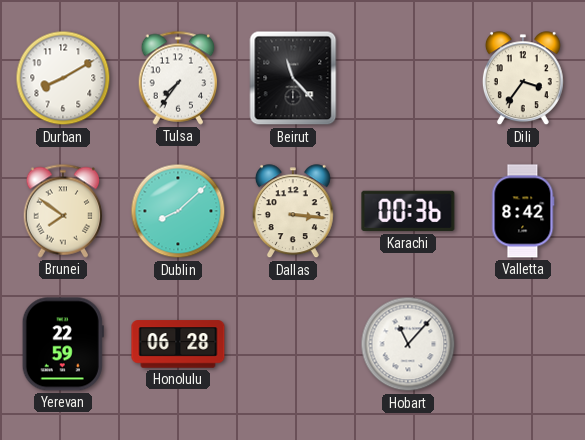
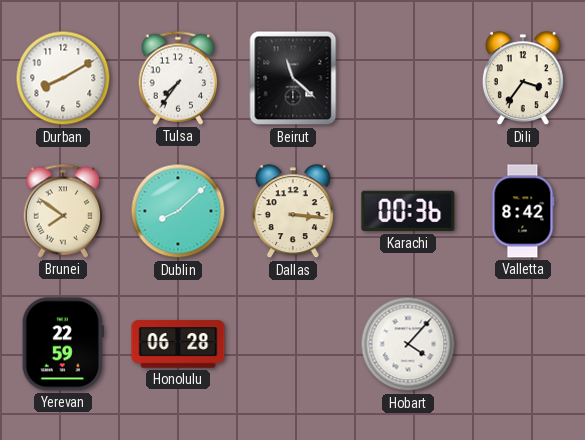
Beirut: 11:23 -> 11:22 (293, 78)
Hobart: 11:07 -> 4:07 (408, 344)
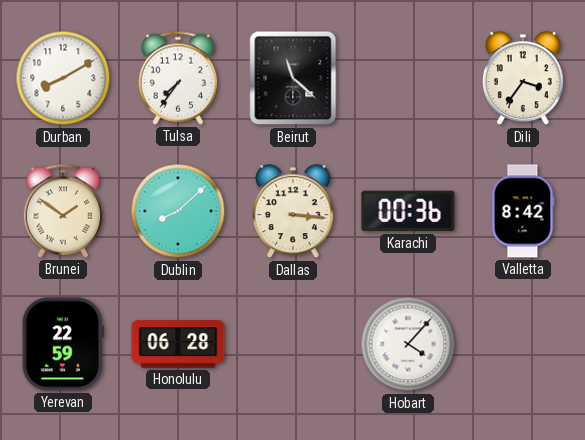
Brunei: 7:51 -> 1:51 (63, 211)
